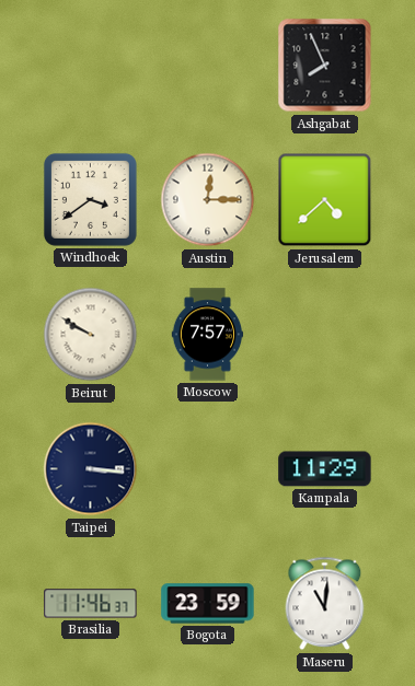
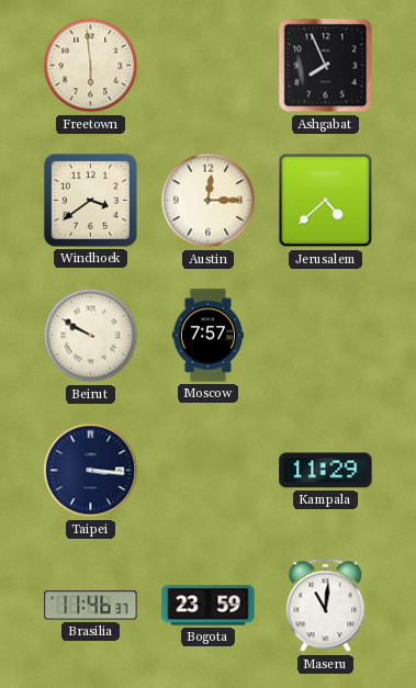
Freetown: none -> 5:59 (91, 66)
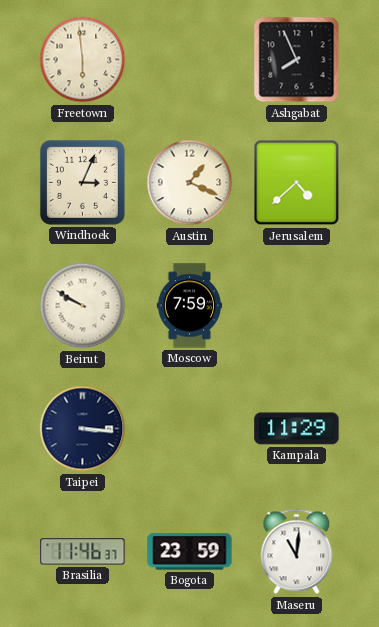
Windhoek: 3:39 -> 3:04 (82, 182)
Austin: 12:15 -> 1:19 (190, 183)
Moscow: 7:57 -> 7:59 (190, 306)
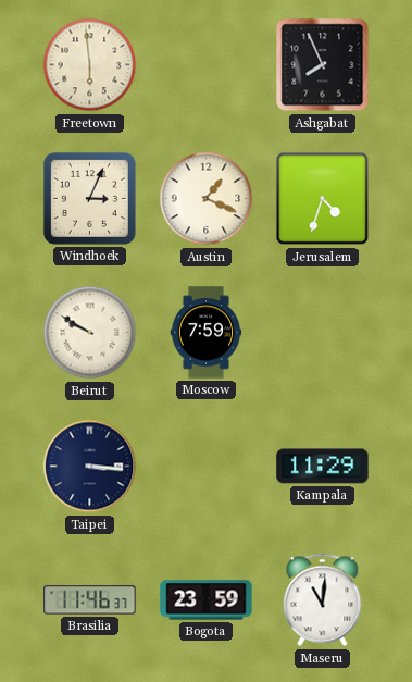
Jerusalem: 4:38 -> 4:33 (323, 199)
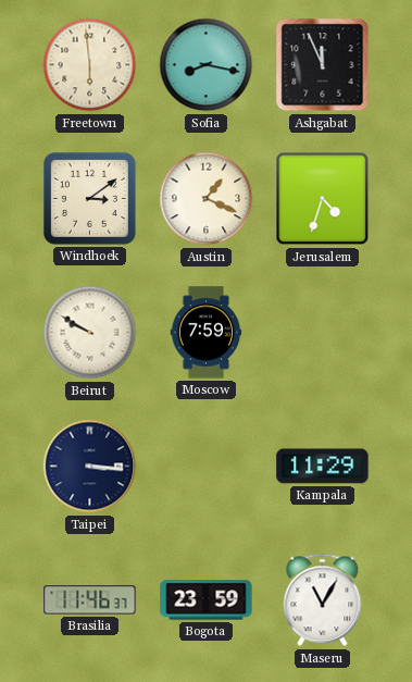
Sofia: none -> 8:17 (207, 65)
Ashgabat: 7:56 -> 11:56 (323, 65)
Windhoek: 3:04 -> 3:09 (89, 198)
Maseru: 11:01 -> 11:05 (323, 600)
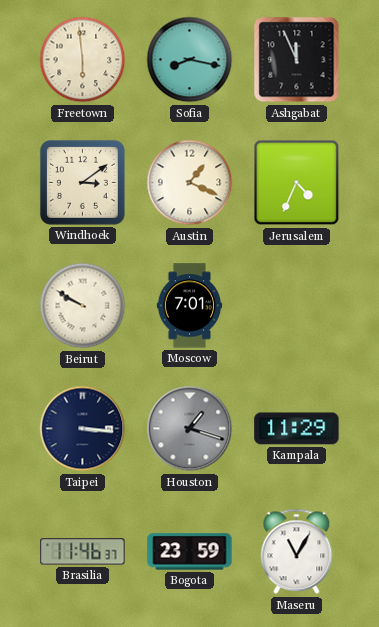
Jerusalem: 4:33 -> 4:34 (297, 183)
Moscow: 7:59 -> 7:01 (190, 306)
Houston: none -> 1:18 (190, 429)
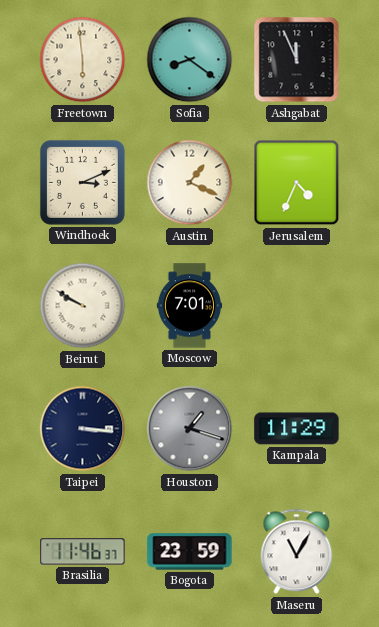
Sofia: 8:17 -> 8:21 (190, 60)
Windhoek: 3:09 -> 3:11 (82, 182)
